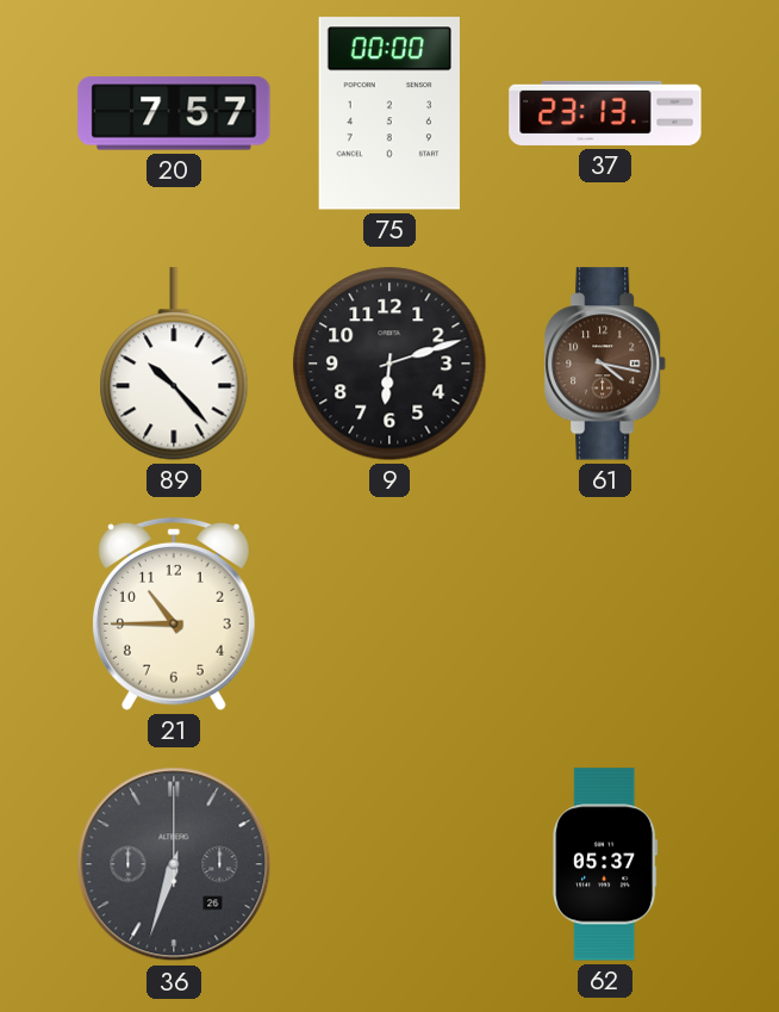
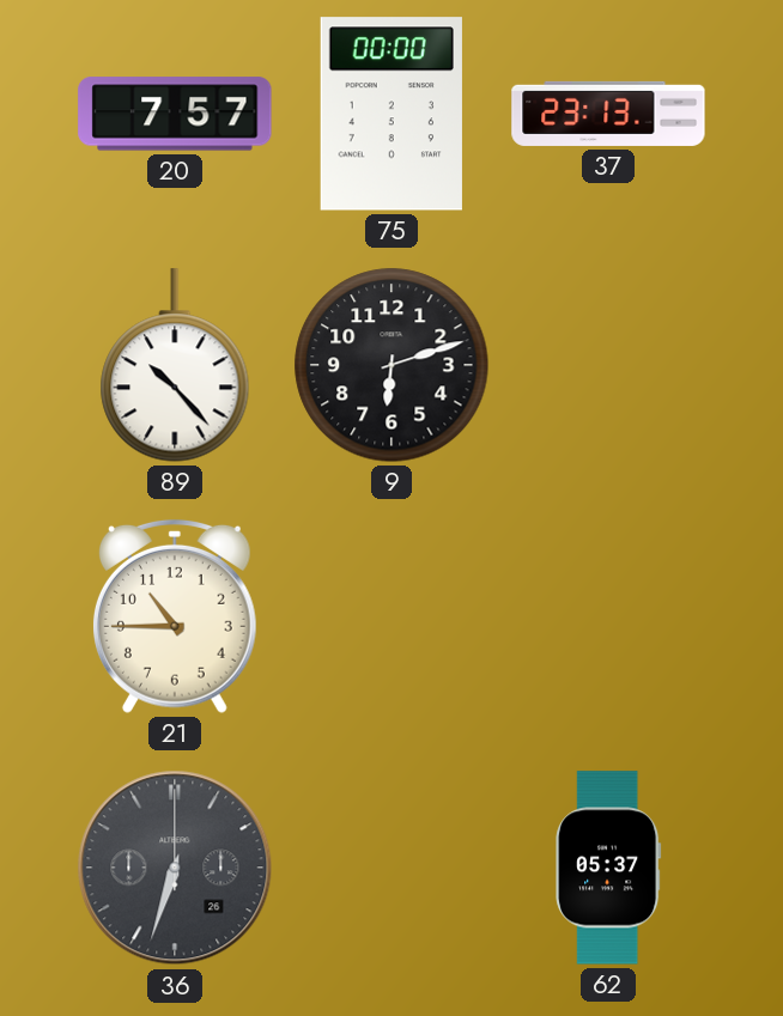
61: 4:17 -> none (606, 364)
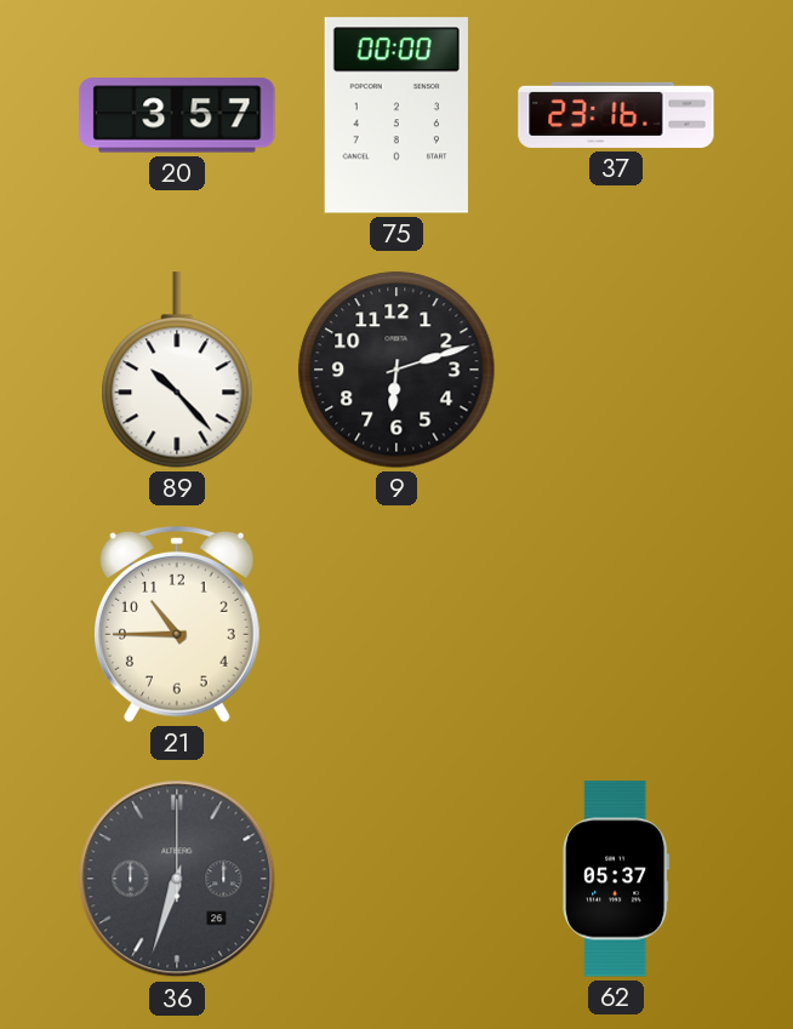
20: 7:57 -> 3:57 (177, 115)
37: 23:13 -> 23:16 (616, 115)
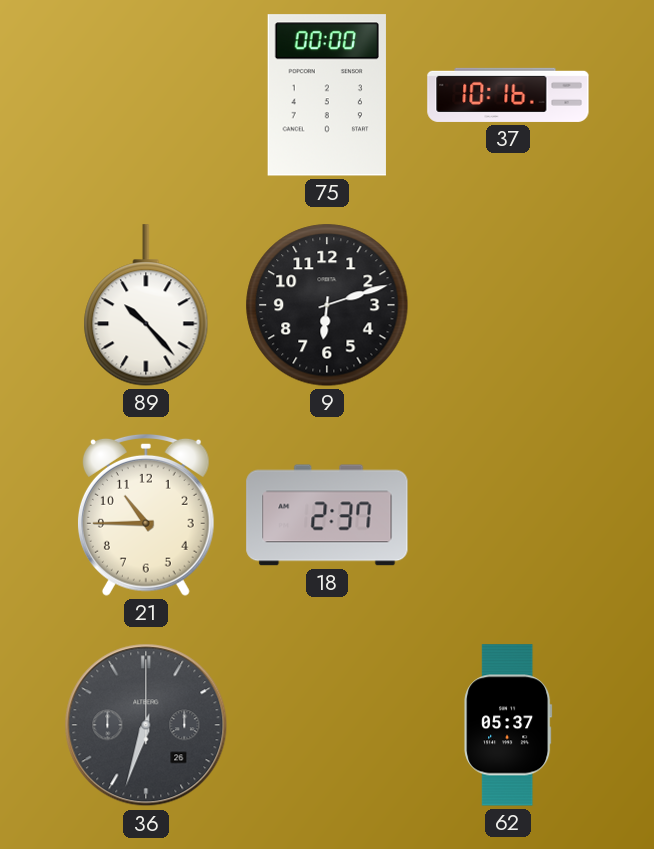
20: 3:57 -> none (177, 115)
37: 23:16 -> 10:16 (508, 95)
18: none -> 2:37 (327, 515)
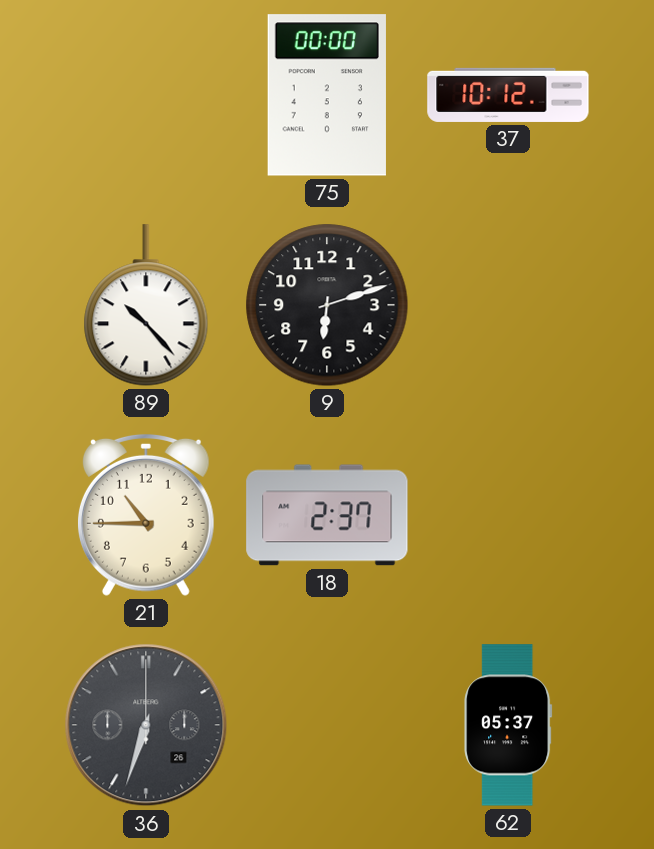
37: 10:16 -> 10:12 (508, 95)
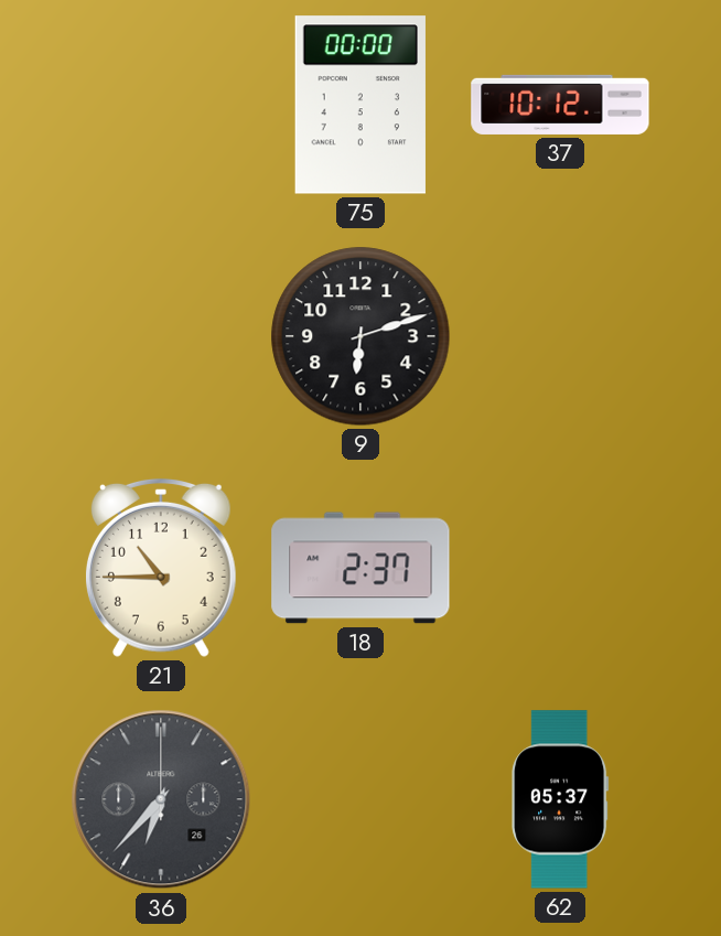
89: 10:23 -> none (146, 305)
36: 6:33 -> 6:37 (161, 799)
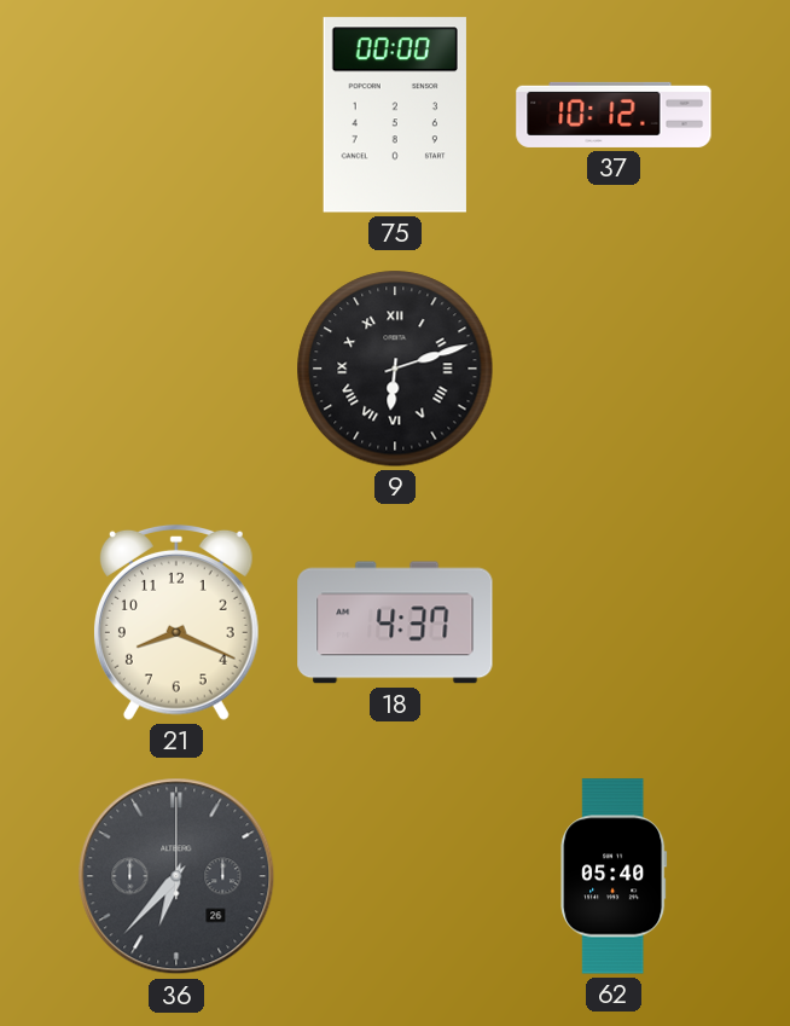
9 numerals: Arabic -> Roman (395, 369)
21: 10:45 -> 8:19 (176, 622)
18: 2:37 -> 4:37 (395, 622)
62: 05:37 -> 05:40 (614, 876)
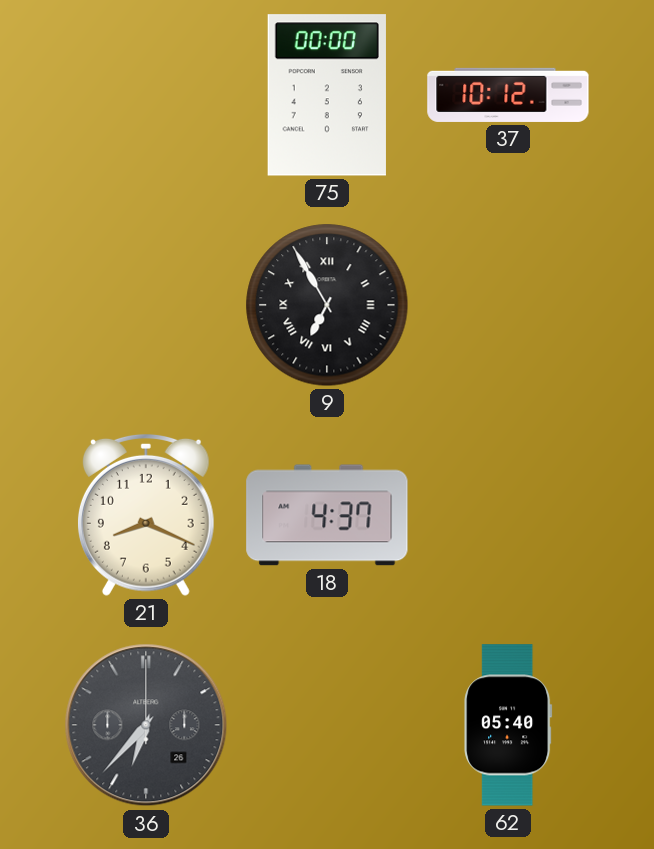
9: 6:12 -> 6:55 (327, 305)
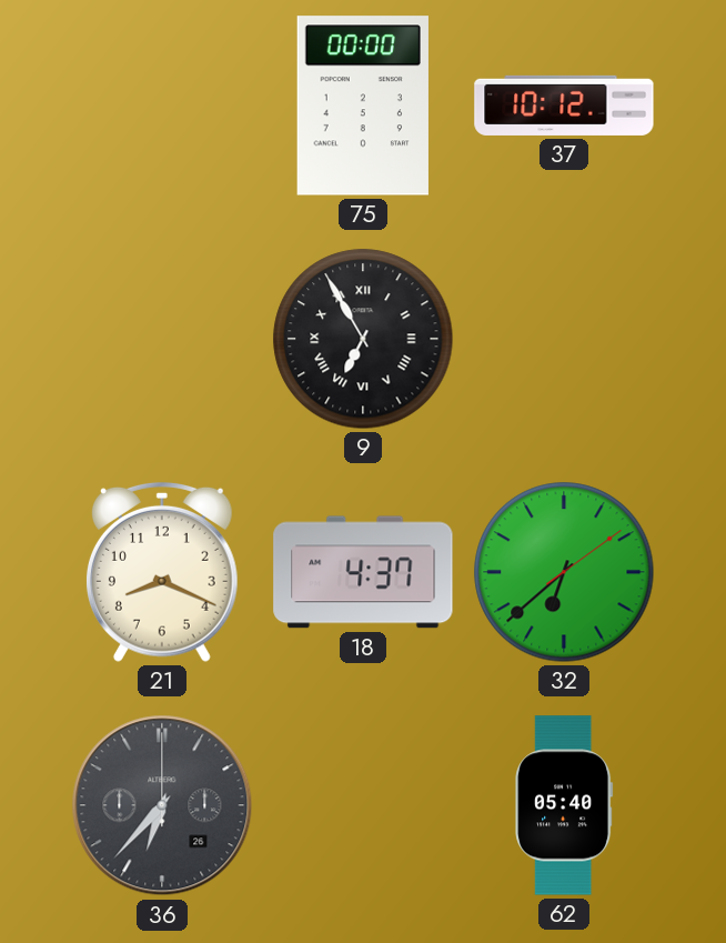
32: none -> 6:38 (564, 572)
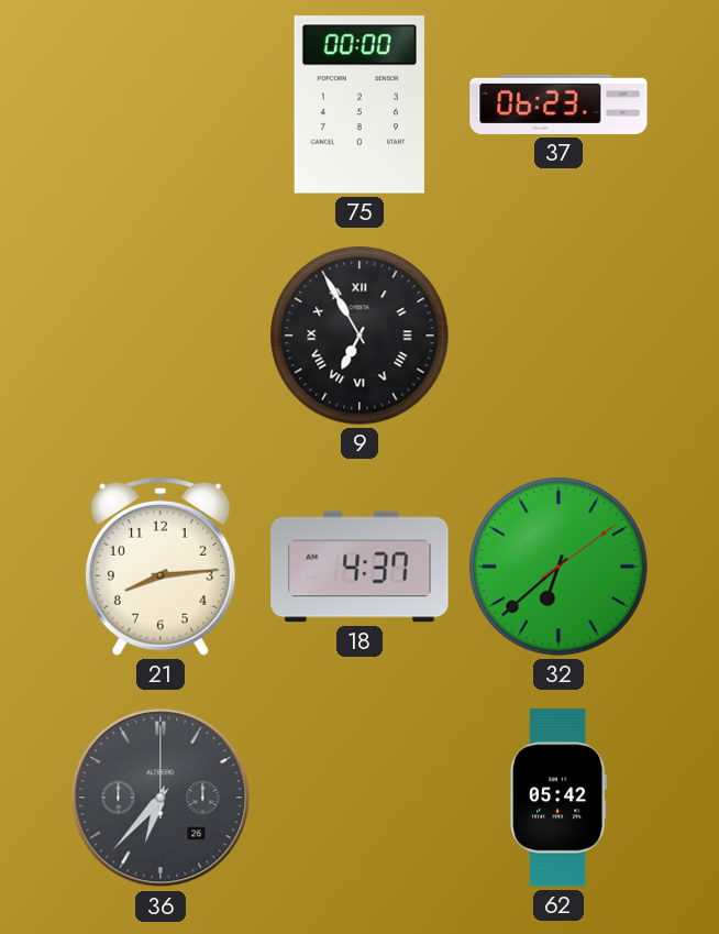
37: 10:12 -> 06:23 (558, 105)
21: 8:19 -> 8:14 (161, 567)
62: 05:40 -> 05:42 (558, 798)
